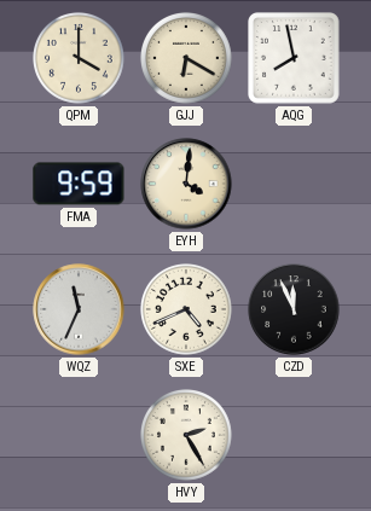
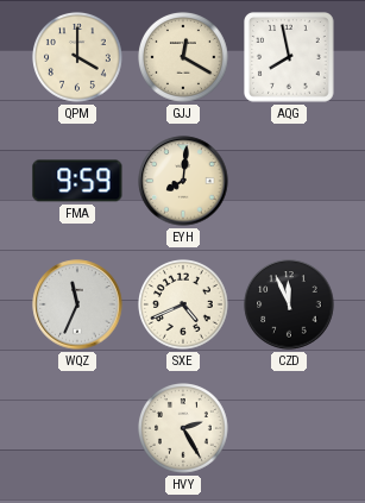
GJJ: 6:20 -> 12:20 (184, 58)
EYH: 4:01 -> 8:01 (183, 181)
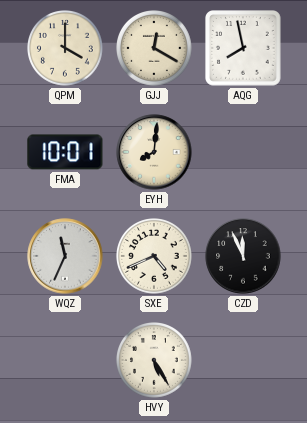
FMA: 9:59 -> 10:01 (65, 152)
HVY: 2:25 -> 5:25 (155, 361)
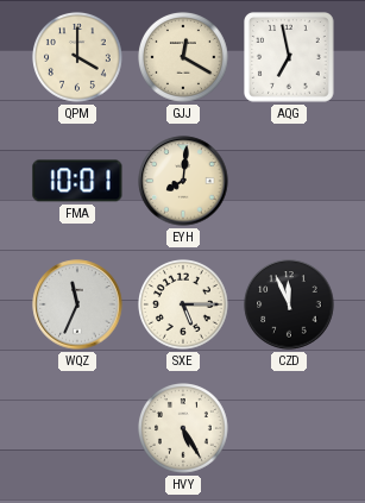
AQG: 7:58 -> 6:58 (289, 58)
SXE: 4:41 -> 5:15 (184, 306)
